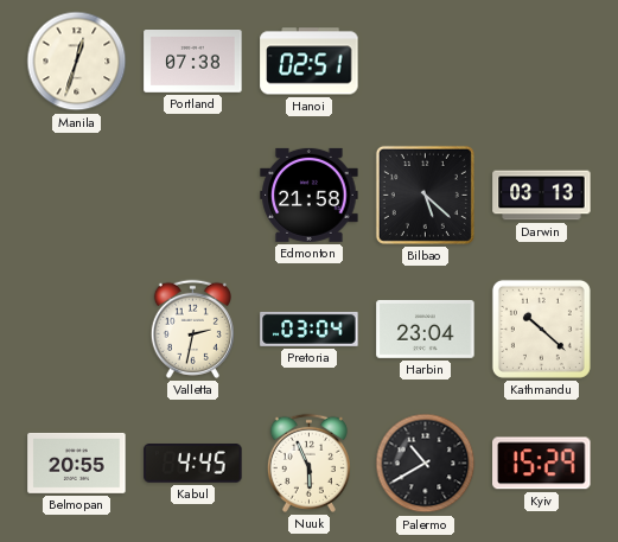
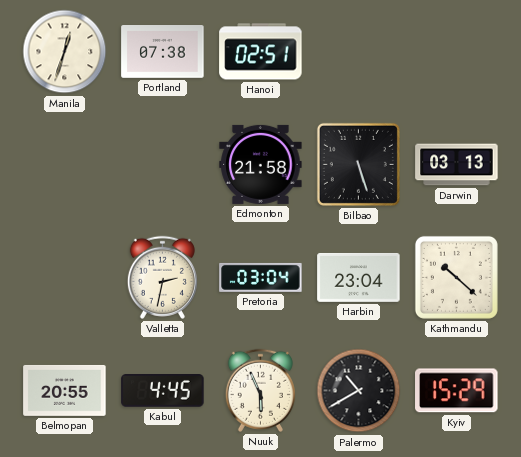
Bilbao: 5:22 -> 5:27 (358, 164)
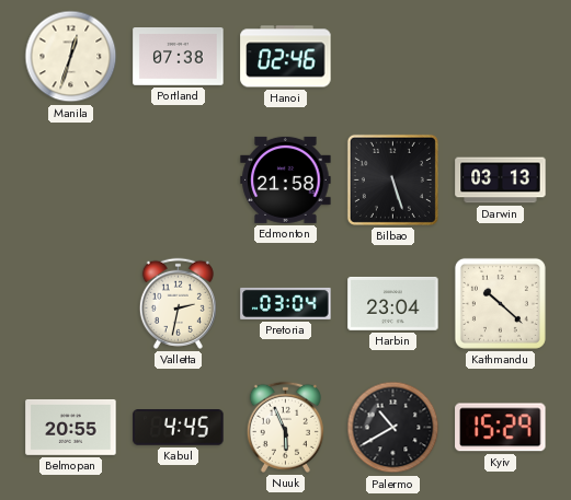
Hanoi: 02:51 -> 02:46 (286, 57)
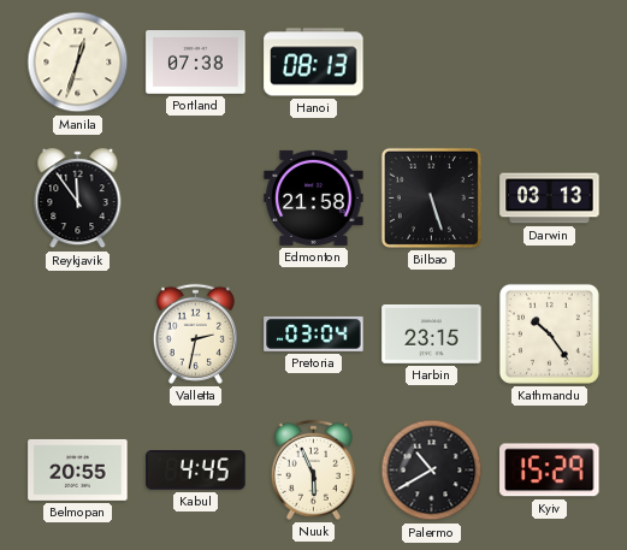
Hanoi: 02:46 -> 08:13 (314, 63)
Reykjavik: none -> 11:54 (78, 199)
Harbin: 23:04 -> 23:15 (432, 333)
Kathmandu: 10:22 -> 10:24 (549, 333)
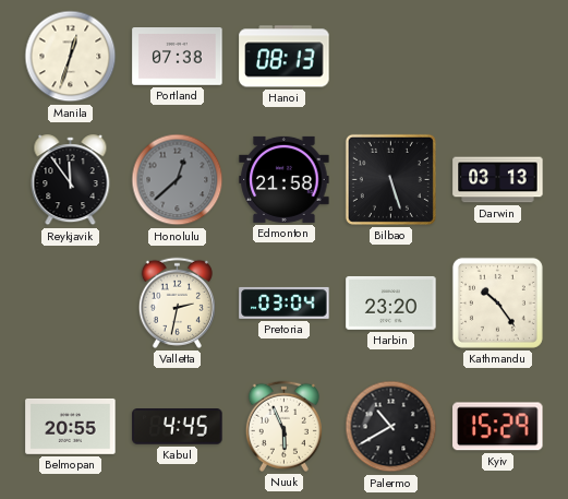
Honolulu: none -> 12:38 (178, 180)
Harbin: 23:15 -> 23:20 (391, 302)
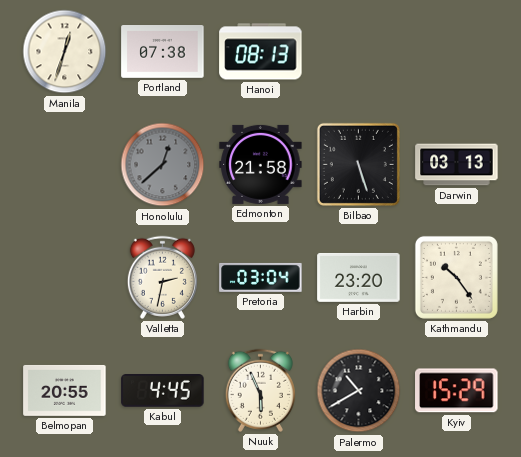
Reykjavik: 11:54 -> none (71, 180)
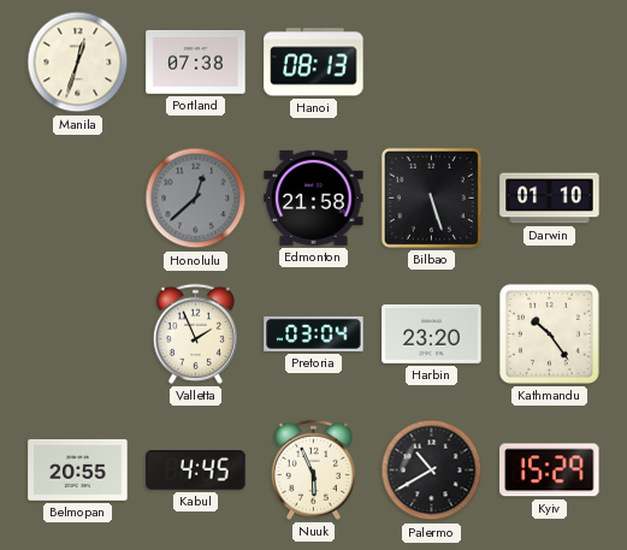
Darwin: 03:13 -> 01:10 (550, 199)
Valletta: 2:32 -> 1:56 (195, 333)
